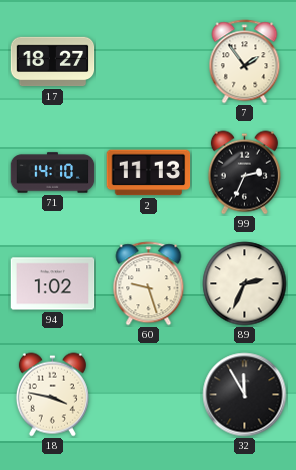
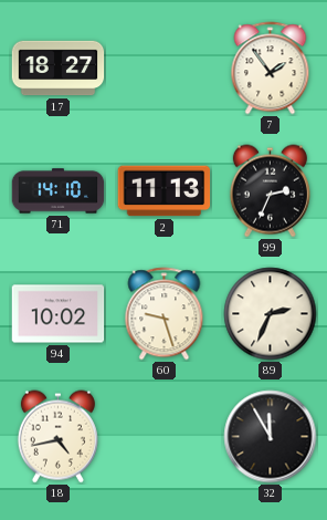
94: 1:02 -> 10:02 (59, 314)
18: 3:47 -> 4:43 (57, 437)
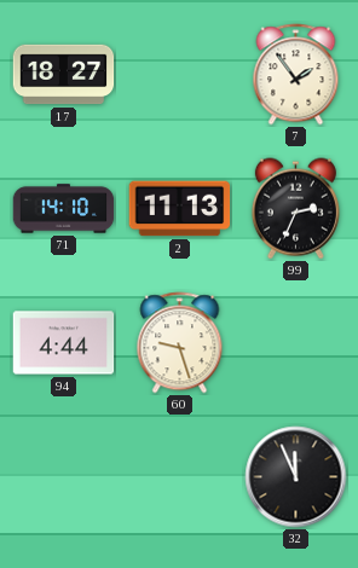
94: 10:02 -> 4:44 (64, 343)
89: 2:34 -> none (271, 314)
18: 4:43 -> none (57, 437)
32: 11:55 -> 11:56 (296, 477)
